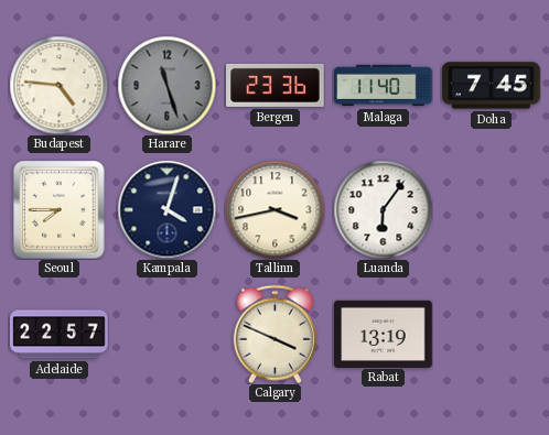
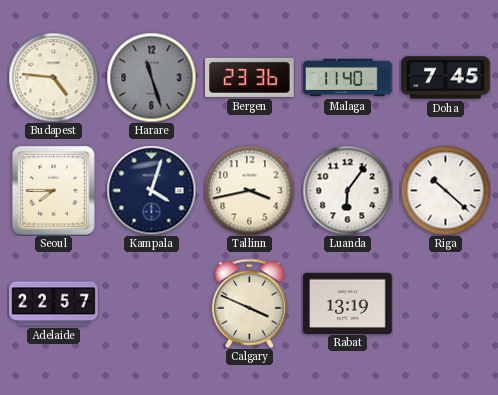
Riga: none -> 10:22 (445, 190)
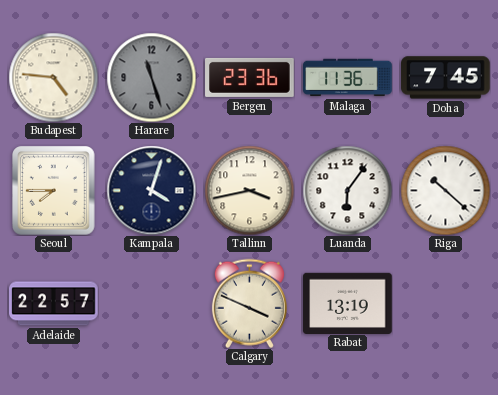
Malaga: 11:40 -> 11:36 (348, 78)
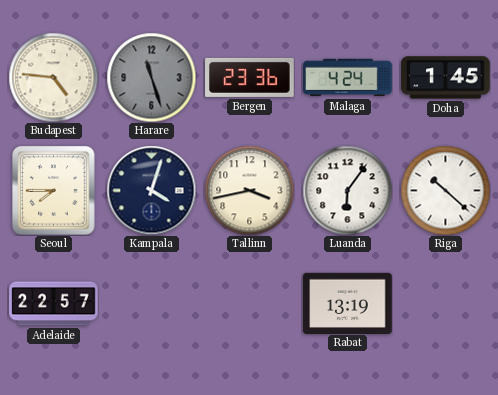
Malaga: 11:36 -> 4:24 (348, 78)
Doha: 7:45 -> 1:45 (446, 78)
Calgary: 3:49 -> none (249, 303)
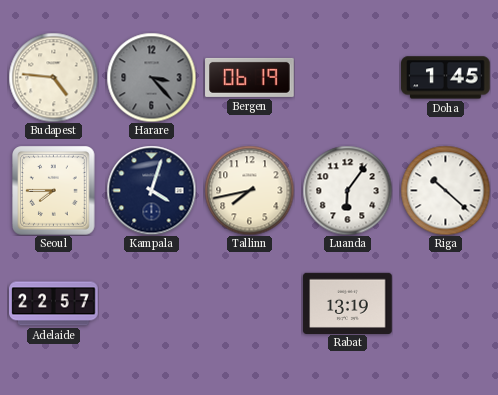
Harare: 11:27 -> 3:23 (151, 77)
Bergen: 23:36 -> 06:19 (250, 77)
Malaga: 4:24 -> none (348, 78)
Tallinn: 3:43 -> 7:43 (249, 190)
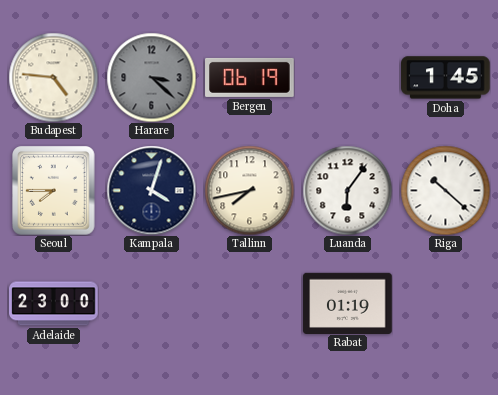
Harare: 3:23 -> 3:22 (151, 77)
Adelaide: 22:57 -> 23:00 (54, 304)
Rabat: 13:19 -> 01:19 (348, 303)
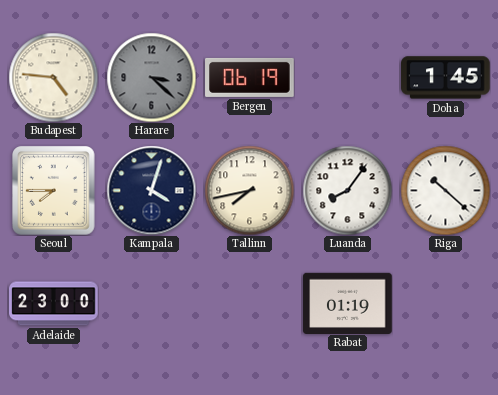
Luanda: 6:06 -> 8:06 (347, 190)
